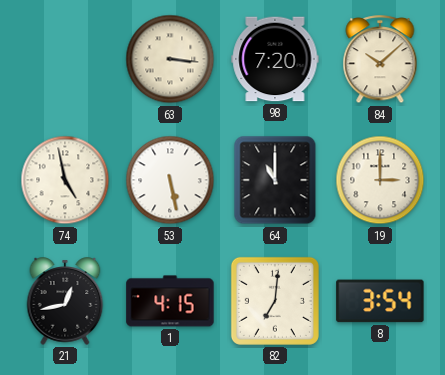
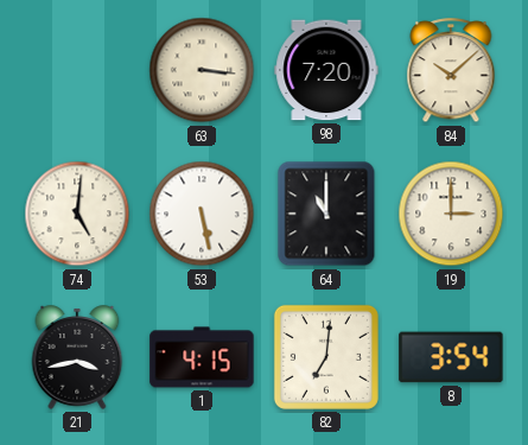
74: 4:58 -> 5:01 (77, 214)
21: 12:43 -> 3:43 (77, 357)
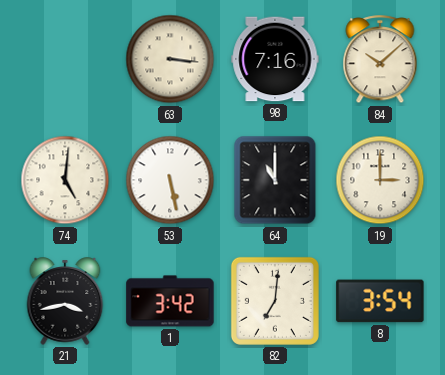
98: 7:20 -> 7:16 (275, 59)
1: 4:15 -> 3:42 (170, 301)
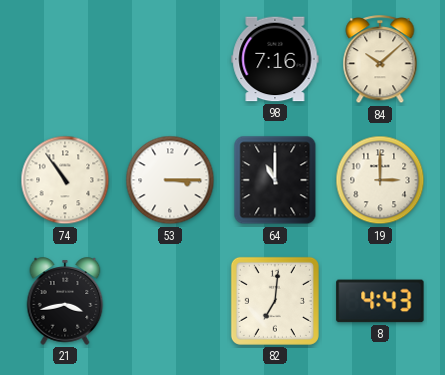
63: 3:16 -> none (170, 59)
74: 5:01 -> 10:54 (65, 180)
53: 5:28 -> 3:15 (170, 180)
1: 3:42 -> none (170, 301)
8: 3:54 -> 4:43 (380, 301)
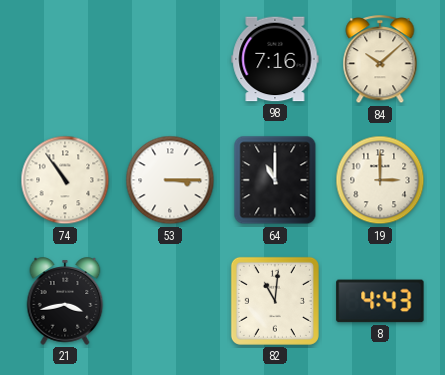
82: 7:01 -> 11:01 (275, 301)
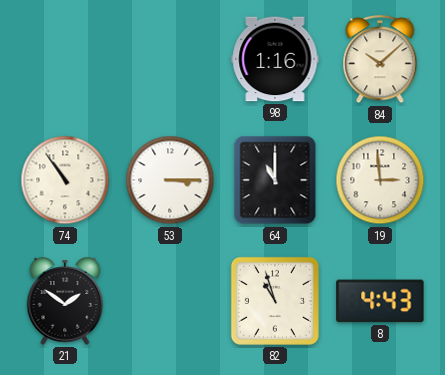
98: 7:16 -> 1:16 (275, 59)
19: 3:00 -> 2:59 (380, 180)
21: 3:43 -> 1:51 (65, 301)
82: 11:01 -> 10:57 (275, 301)
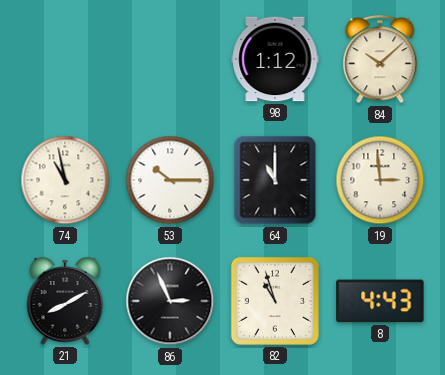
98: 1:16 -> 1:12 (275, 59)
74: 10:54 -> 10:58 (65, 180)
53: 3:15 -> 10:15 (170, 180)
21: 1:51 -> 8:10 (65, 301)
86: none -> 2:56 (170, 301)
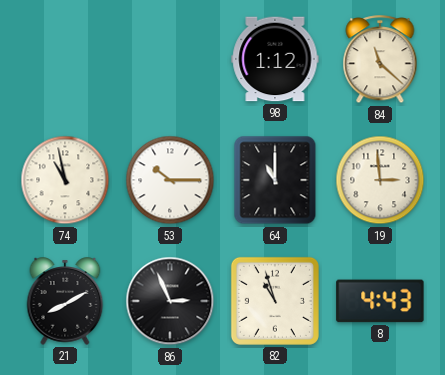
84: 10:08 -> 11:22 (380, 60)
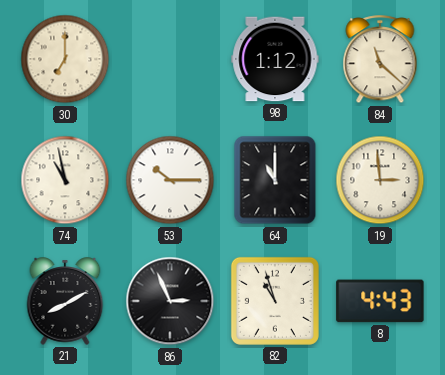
30: none -> 7:00 (65, 59)
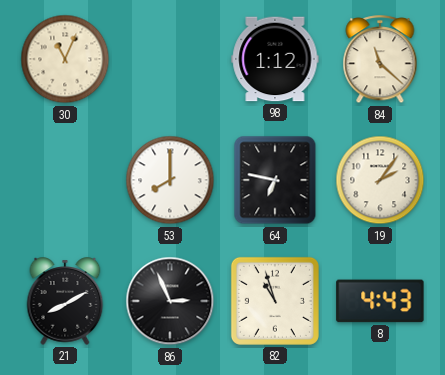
30: 7:00 -> 11:04 (65, 59)
74: 10:58 -> none (65, 180)
53: 10:15 -> 8:00 (170, 180)
64: 11:00 -> 6:47 (275, 180)
19: 2:59 -> 2:06 (380, 180)
